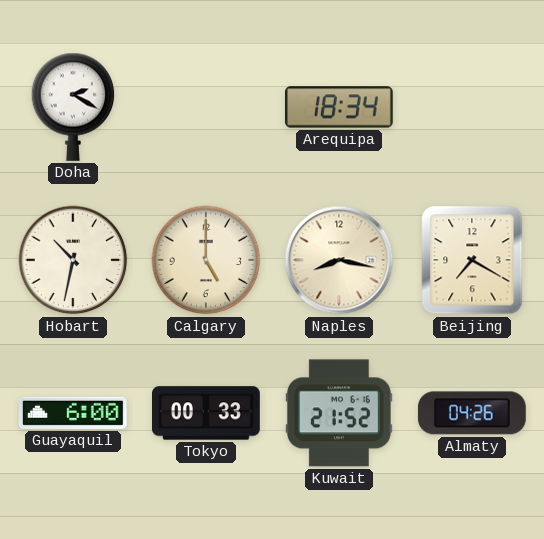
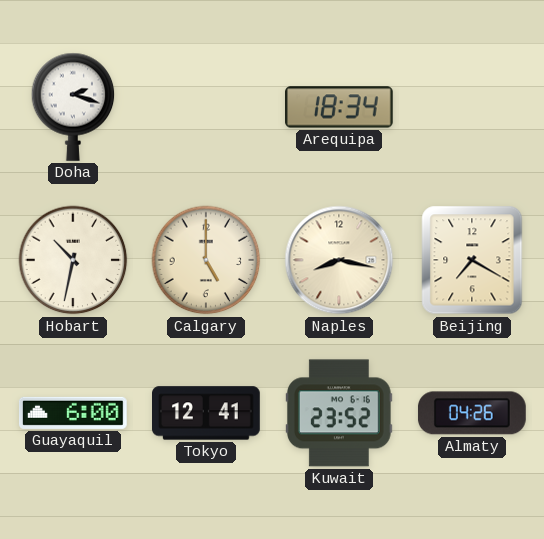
Doha: 2:20 -> 2:18 (73, 107)
Tokyo: 00:33 -> 12:41 (207, 413)
Kuwait: 21:52 -> 23:52 (339, 413)
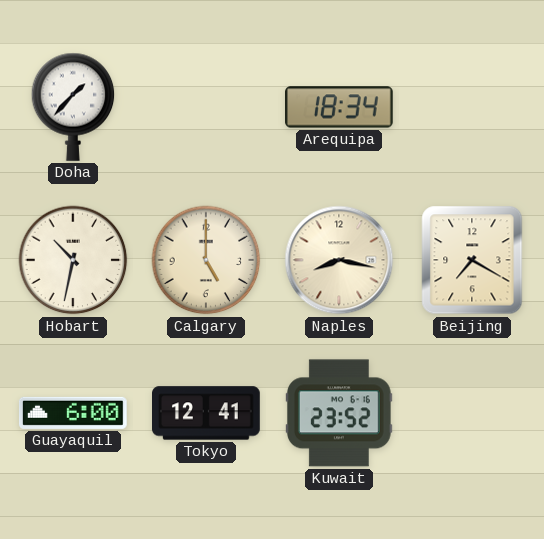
Doha: 2:18 -> 1:37 (73, 107)
Almaty: 04:26 -> none (472, 413)
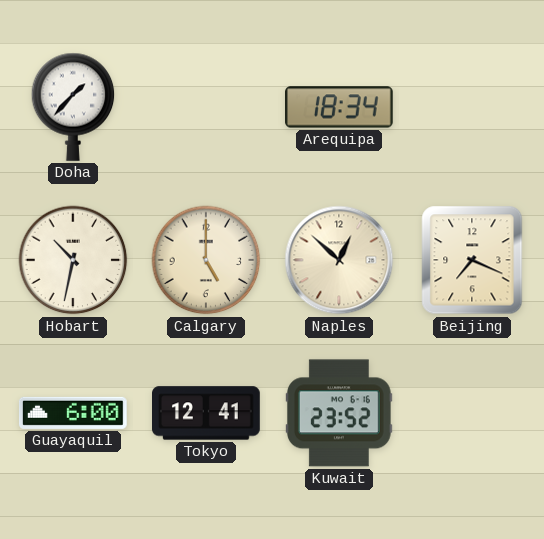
Naples: 8:17 -> 12:52 (339, 260)
Beijing: 7:20 -> 7:19 (472, 260)
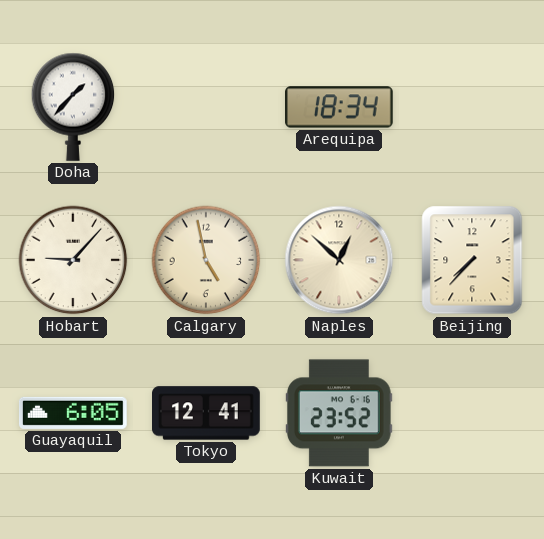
Hobart: 10:32 -> 9:07 (73, 260)
Calgary: 5:00 -> 4:58 (206, 260)
Beijing: 7:19 -> 7:37 (472, 260)
Guayaquil: 6:00 -> 6:05 (73, 413)
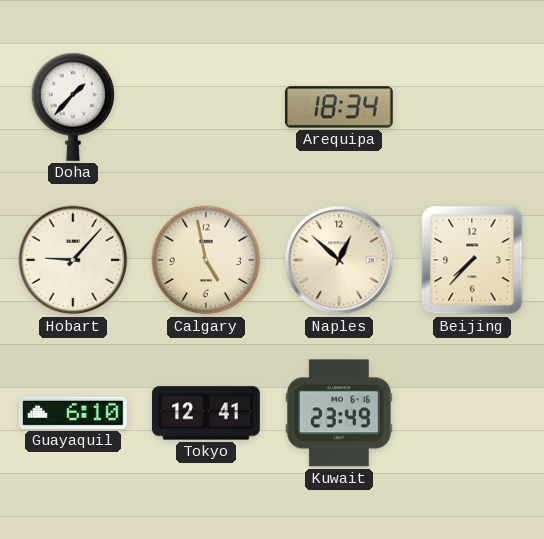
Guayaquil: 6:05 -> 6:10 (73, 413)
Kuwait: 23:52 -> 23:49 (339, 413)
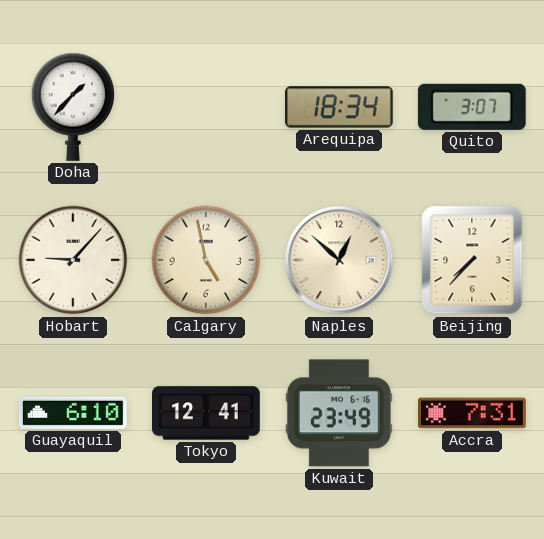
Quito: none -> 3:07 (472, 107)
Accra: none -> 7:31 (473, 413)
